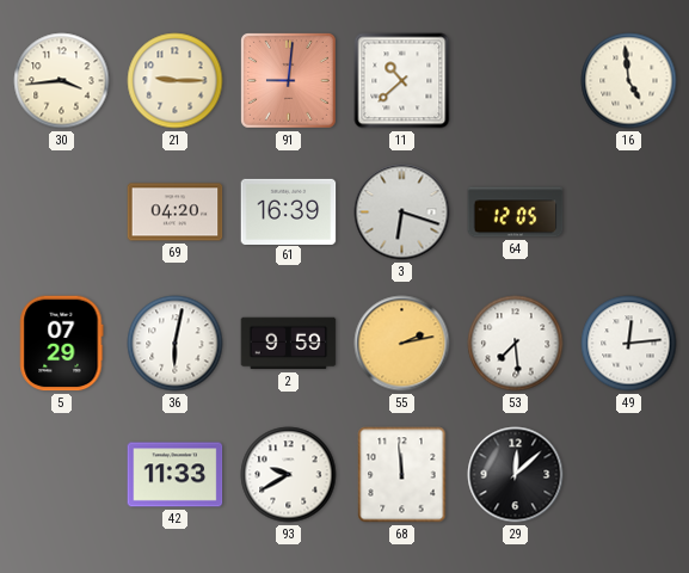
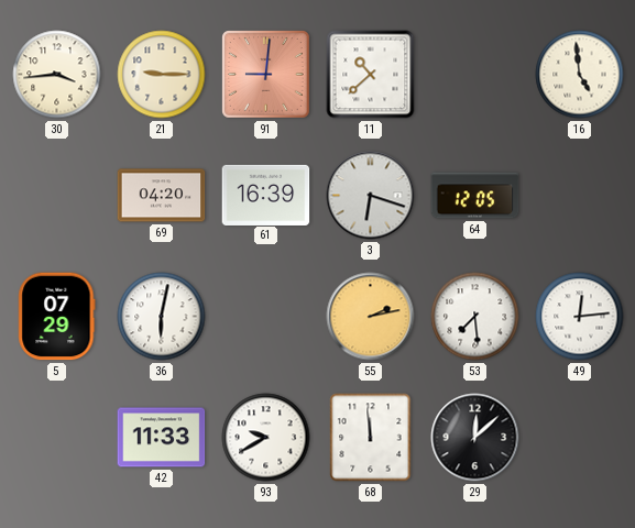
2: 9:59 -> none (289, 344)
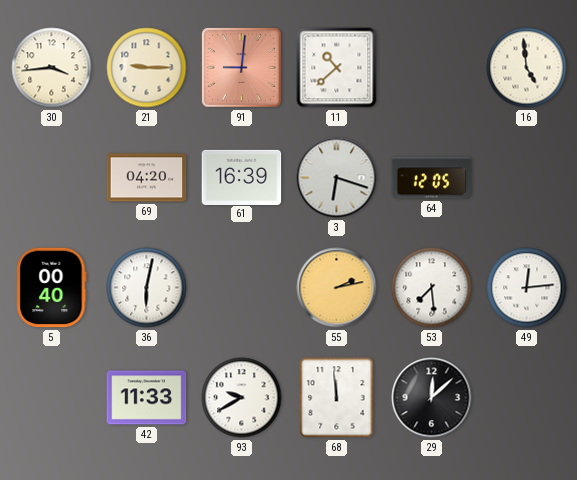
5: 07:29 -> 00:40 (52, 288)
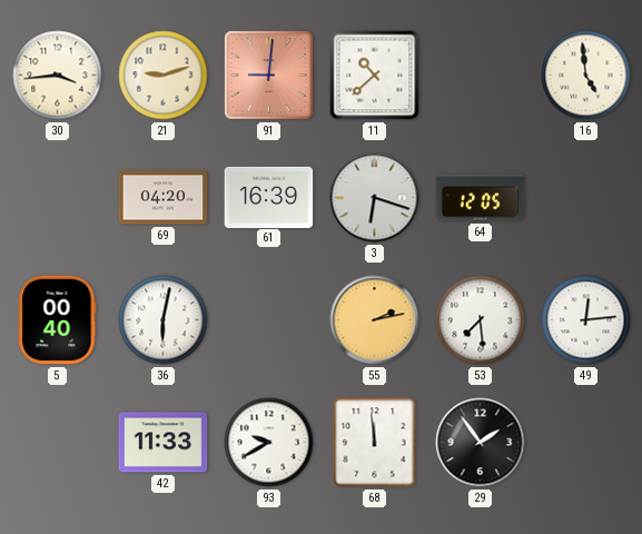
21: 9:15 -> 9:12 (164, 76)
29: 12:08 -> 1:54 (481, 443)
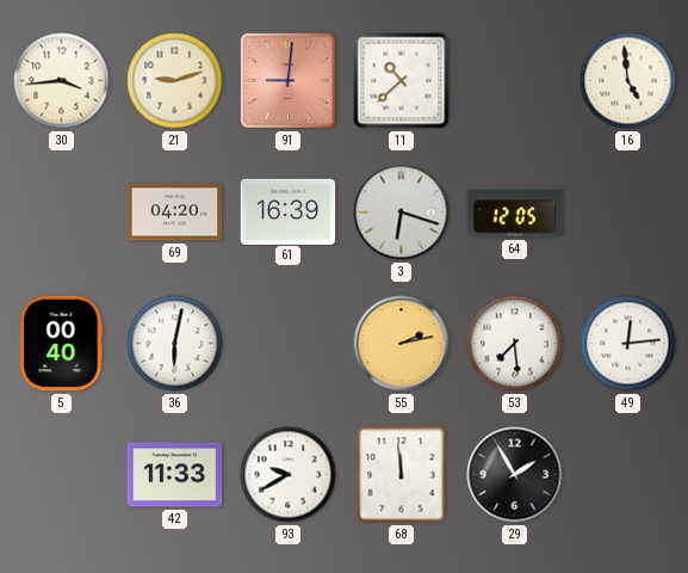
29: 1:54 -> 1:55 (515, 475)
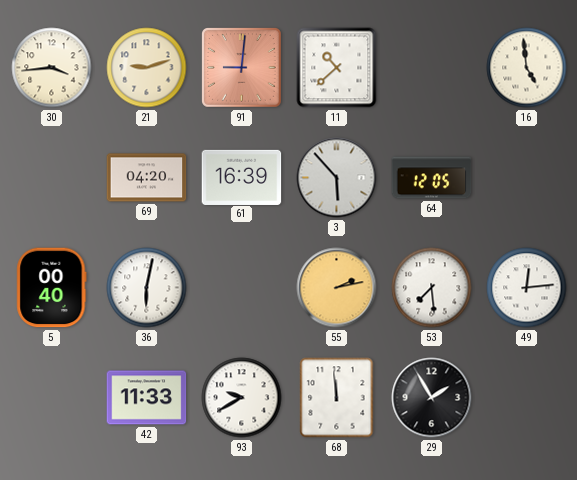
3: 6:18 -> 5:53 (337, 178)
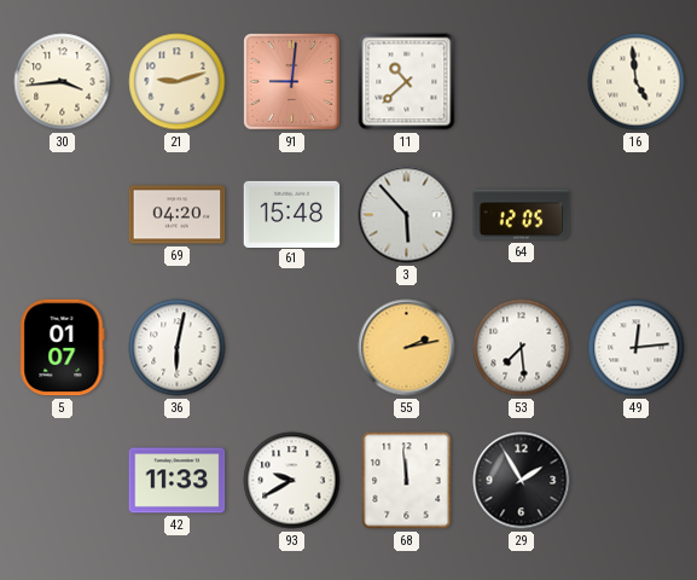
61: 16:39 -> 15:48 (292, 214)
5: 00:40 -> 01:07 (63, 348)
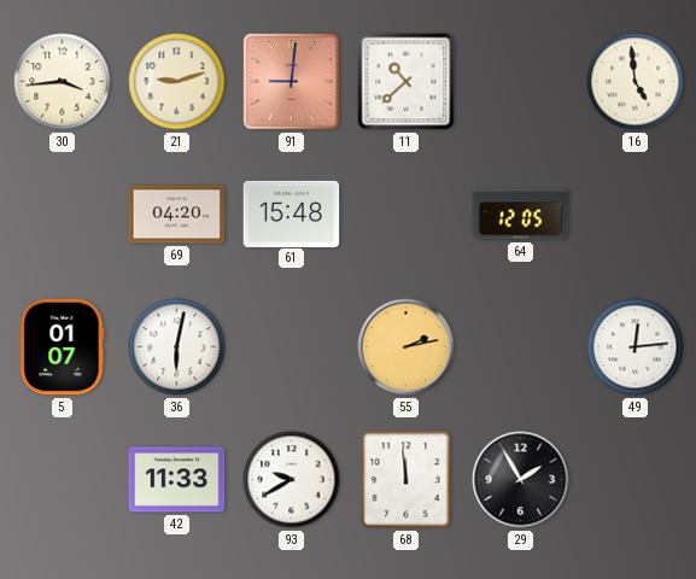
3: 5:53 -> none (407, 215)
53: 7:29 -> none (522, 348)
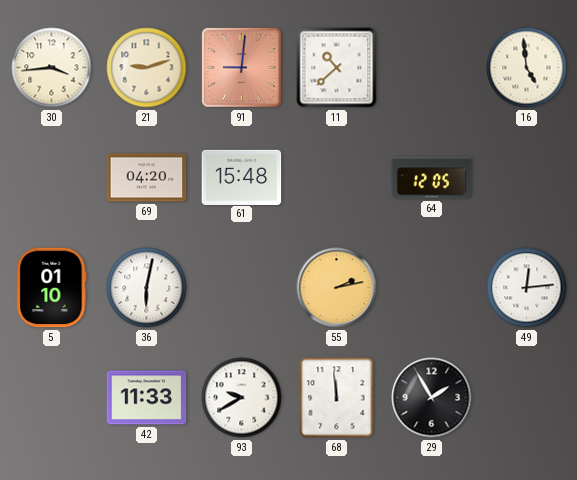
5: 01:07 -> 01:10 (52, 288)
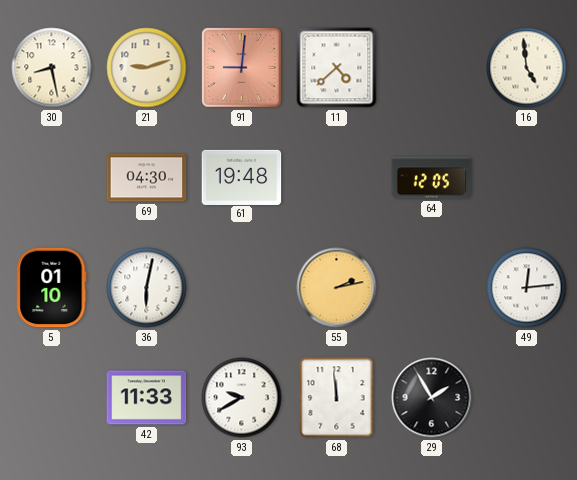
30: 3:44 -> 8:28 (52, 68)
11: 10:38 -> 4:38 (337, 68)
69: 04:20 -> 04:30 (147, 178)
61: 15:48 -> 19:48 (242, 177)
